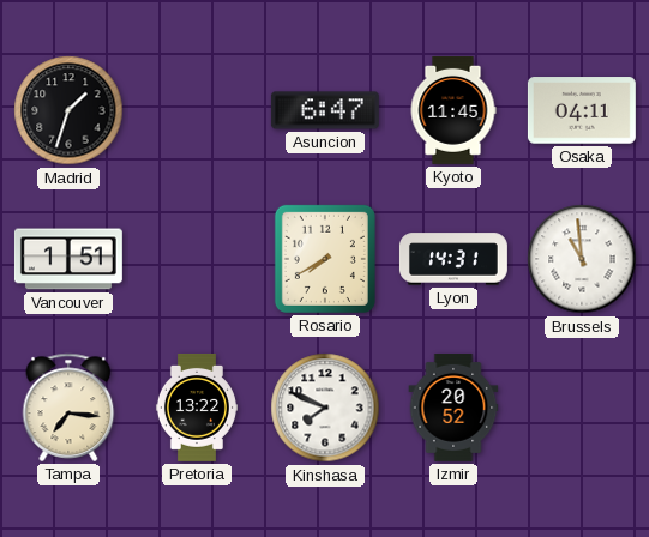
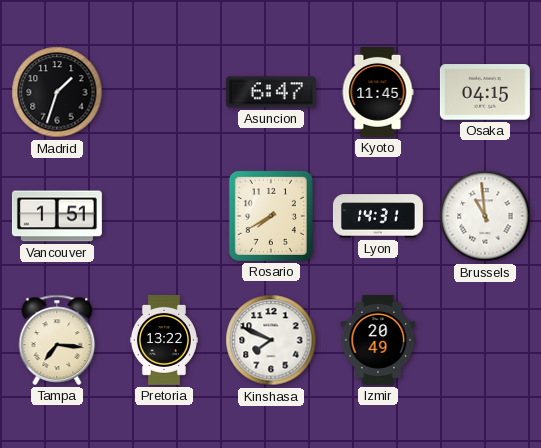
Osaka: 04:11 -> 04:15 (485, 92)
Izmir: 20:52 -> 20:49 (378, 340)
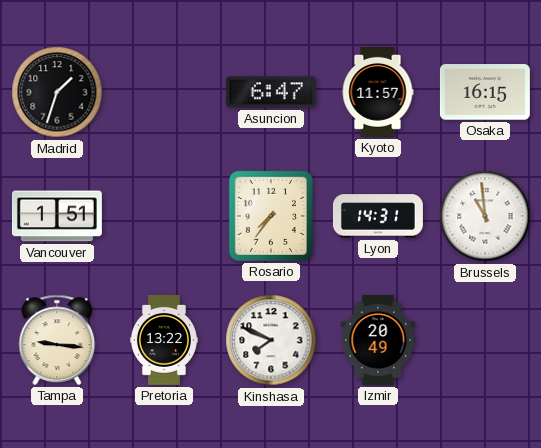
Kyoto: 11:45 -> 11:57 (378, 92)
Osaka: 04:15 -> 16:15 (485, 92)
Rosario: 7:40 -> 7:36 (271, 216)
Tampa: 7:16 -> 9:16 (57, 340)
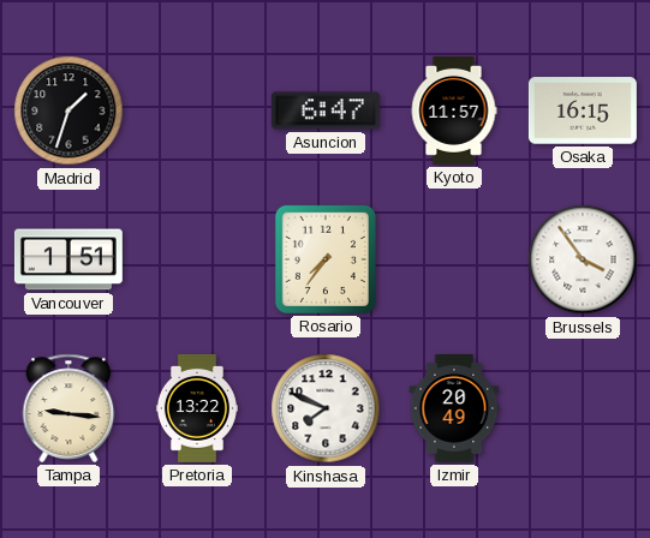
Lyon: 14:31 -> none (378, 216)
Brussels: 10:59 -> 3:54 (583, 259)
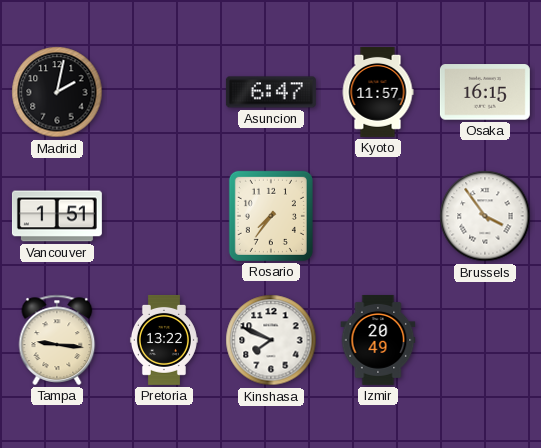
Madrid: 1:33 -> 2:02 (57, 92)
